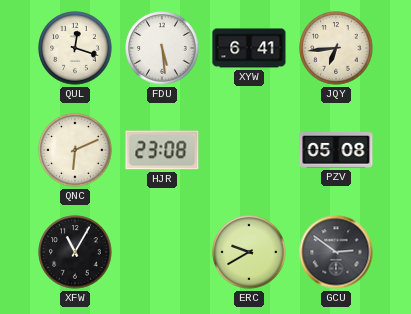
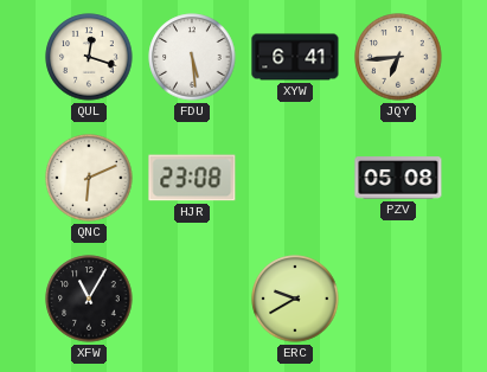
GCU: 2:51 -> none (336, 252)
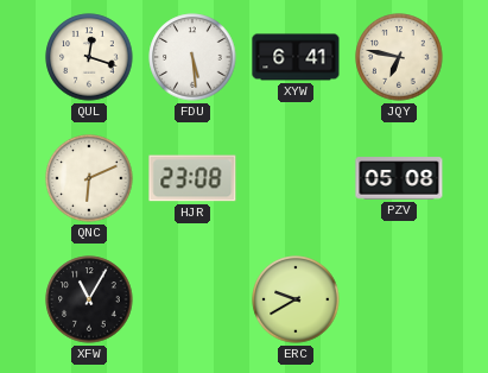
JQY: 6:44 -> 6:47 (399, 57)
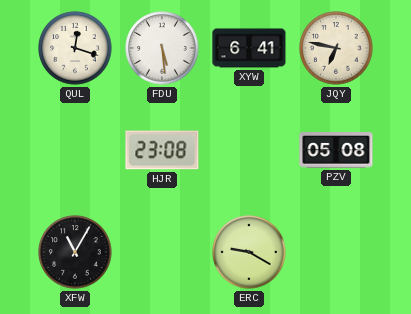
QNC: 6:11 -> none (89, 178)
ERC: 9:40 -> 9:20 (249, 252)
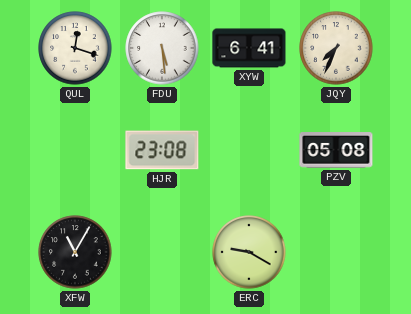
JQY: 6:47 -> 7:34 (336, 48)
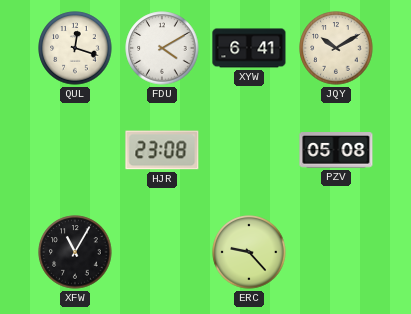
FDU: 5:29 -> 4:10 (162, 48)
JQY: 7:34 -> 10:10 (336, 48)
ERC: 9:20 -> 9:23 (249, 252)
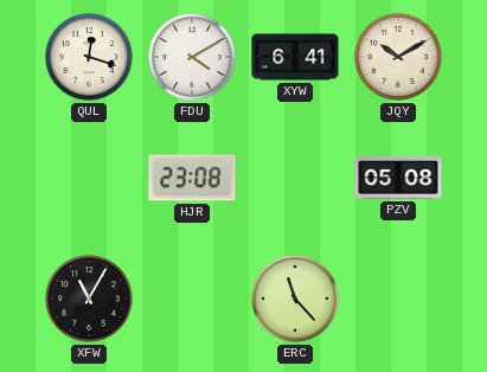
ERC: 9:23 -> 11:23 (295, 299)
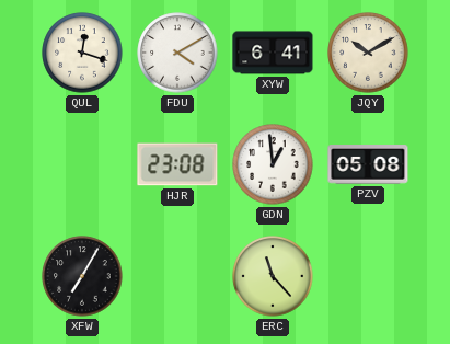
GDN: none -> 12:59 (273, 164)
XFW: 11:05 -> 7:05 (82, 276)
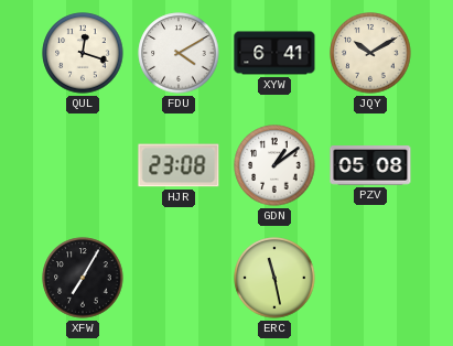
GDN: 12:59 -> 1:09 (274, 165)
ERC: 11:23 -> 11:28 (274, 278)
